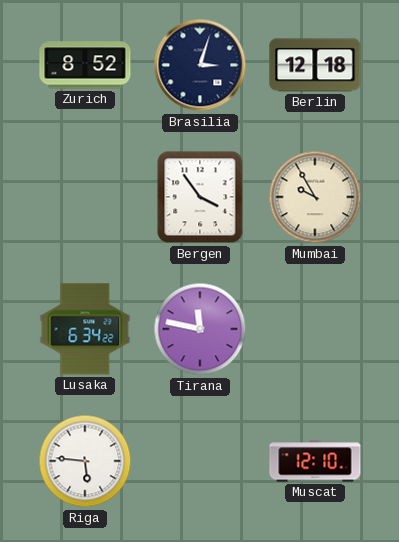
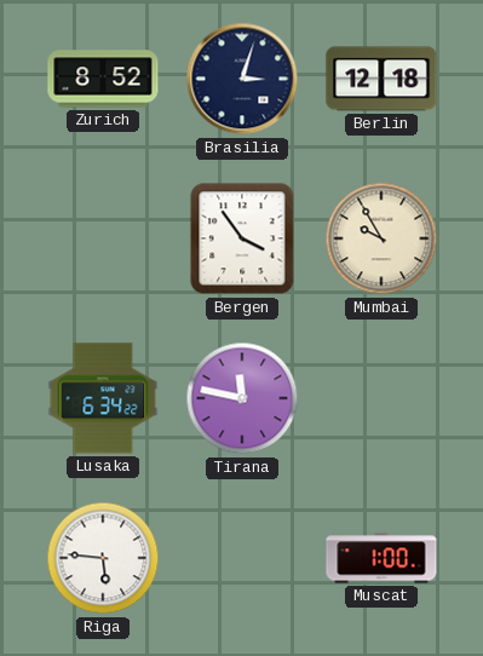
Muscat: 12:10 -> 1:00 (381, 558)
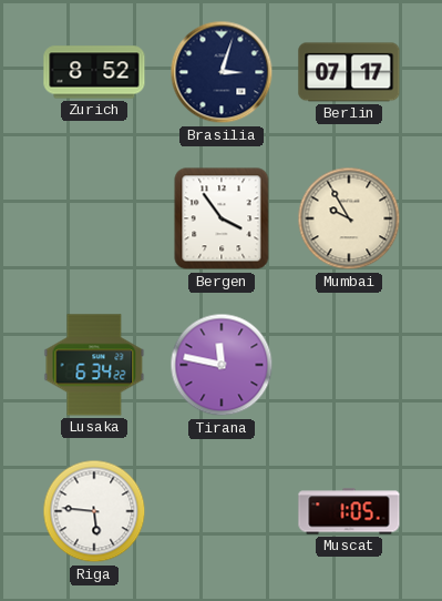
Berlin: 12:18 -> 07:17 (349, 72)
Muscat: 1:00 -> 1:05 (349, 511)
